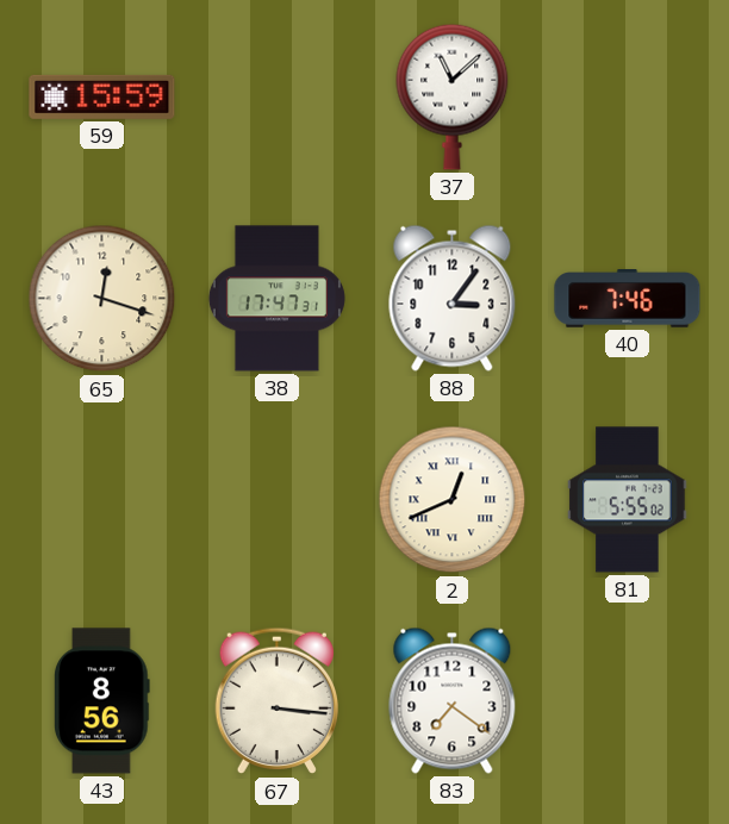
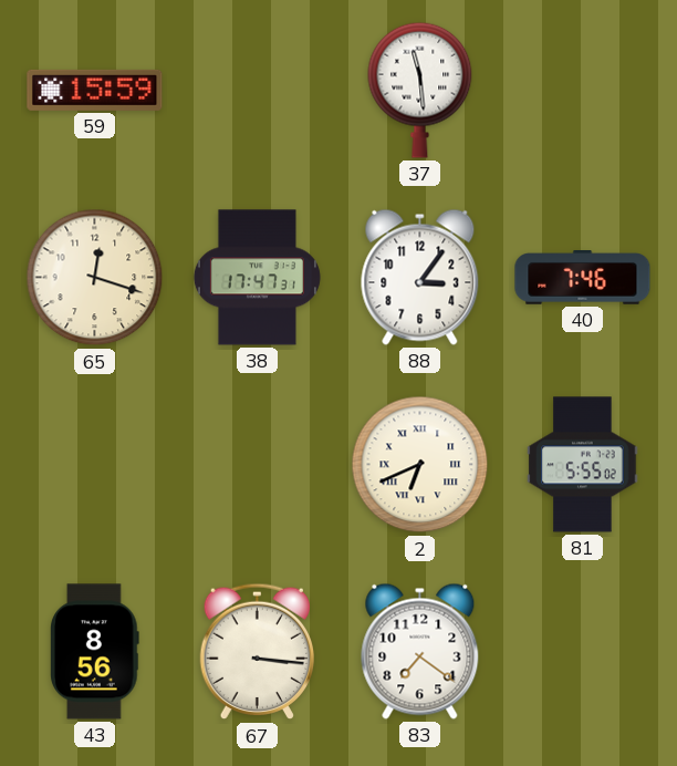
37: 11:08 -> 11:29 (420, 90)
2: 12:41 -> 6:41 (420, 465)
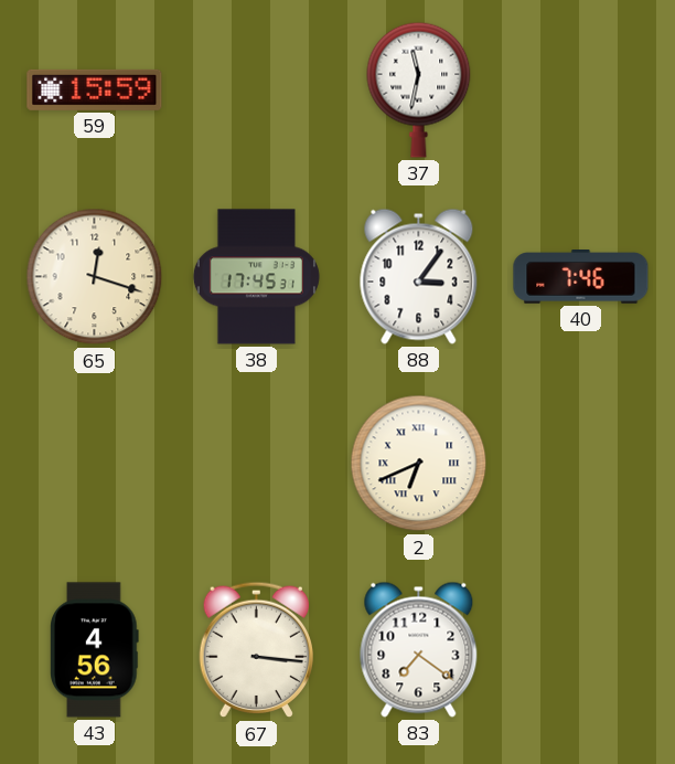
37: 11:29 -> 11:32 (419, 89)
38: 17:47 -> 17:45 (256, 277)
81: 5:55 -> none (583, 465)
43: 8:56 -> 4:56 (95, 650)
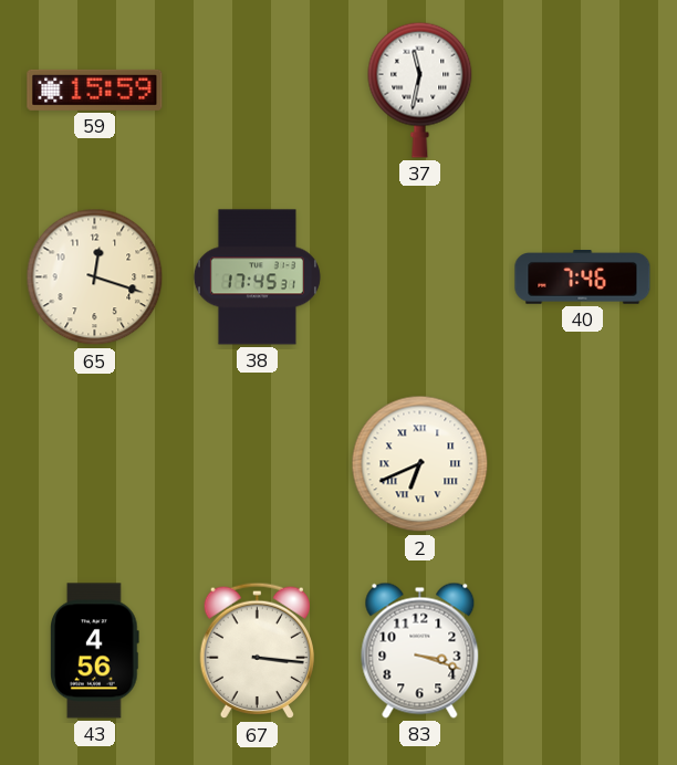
88: 3:06 -> none (419, 276)
83: 7:21 -> 3:18 (420, 650)
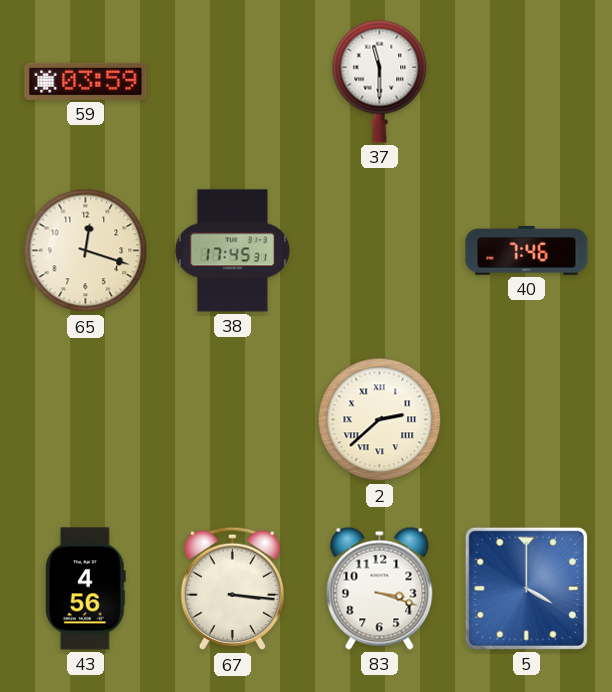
59: 15:59 -> 03:59 (86, 81)
37: 11:32 -> 11:30 (380, 81)
2: 6:41 -> 2:38 (380, 420)
5: none -> 4:00 (526, 588)
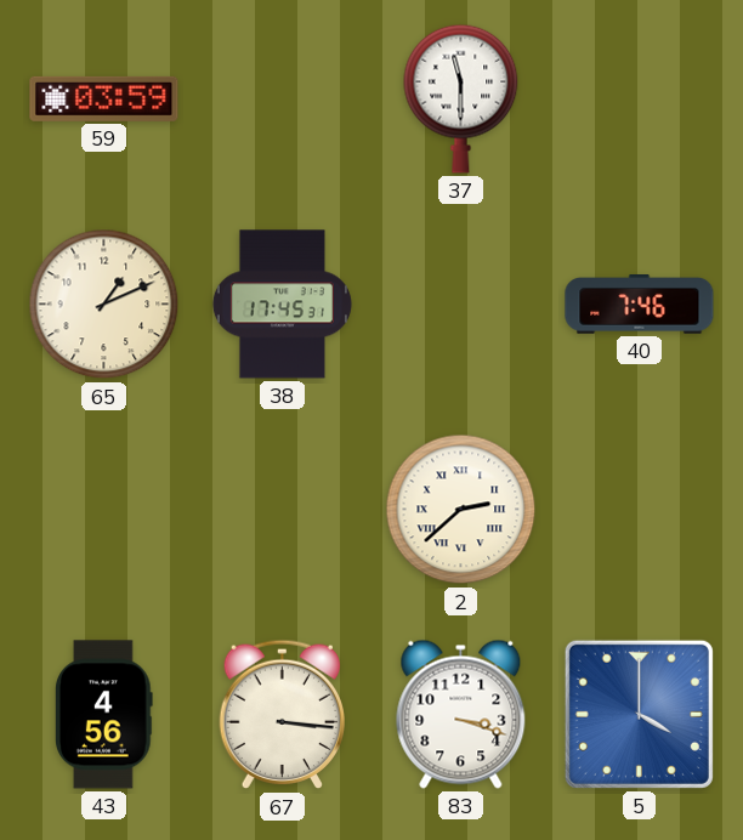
65: 12:18 -> 1:11 (104, 305)
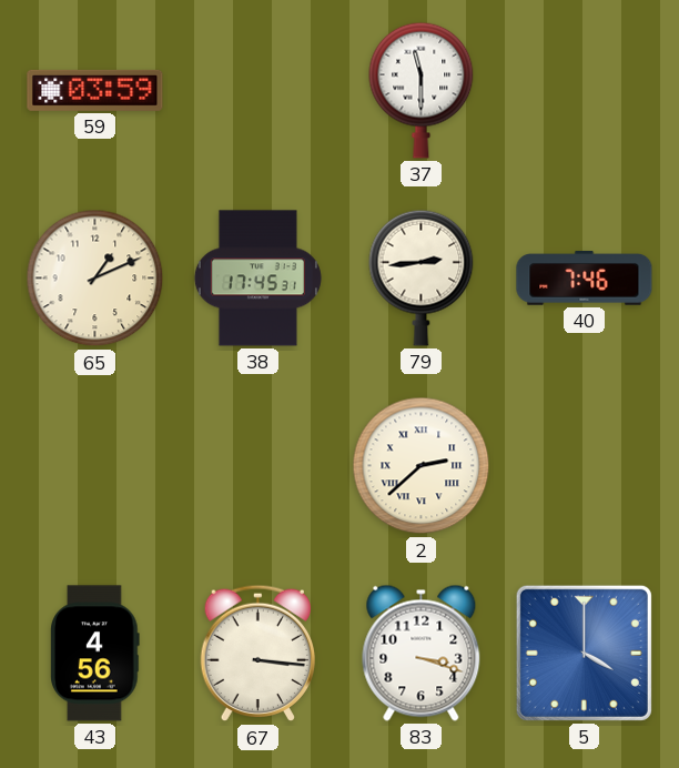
79: none -> 2:44 (422, 277)
